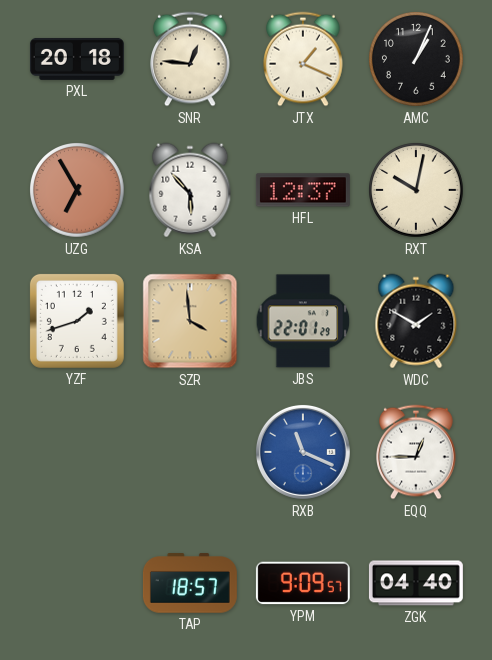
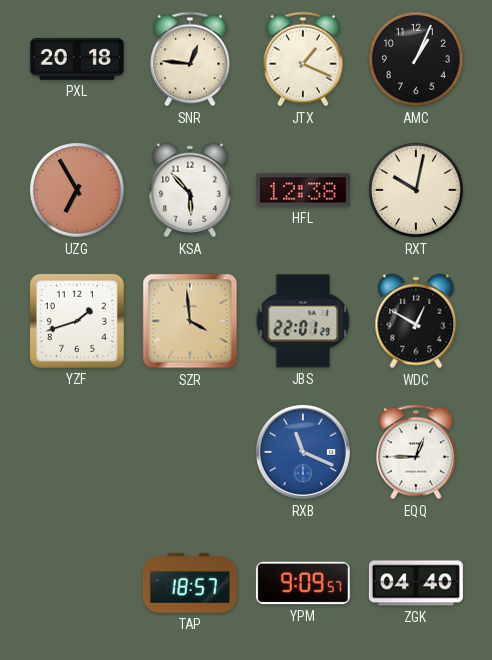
HFL: 12:37 -> 12:38 (303, 190)
WDC: 1:50 -> 12:50 (416, 321)
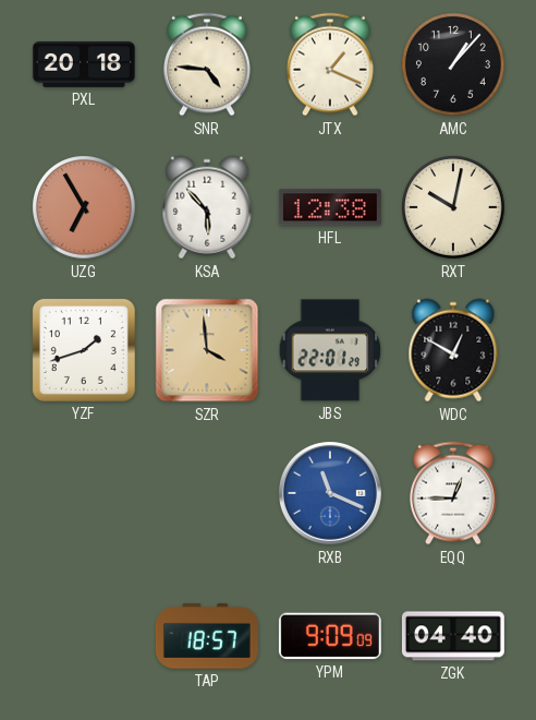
SNR: 12:46 -> 4:46 (208, 64)
AMC: 1:04 -> 1:07 (454, 65)
YPM: 9:09:57 -> 9:09:09 (330, 636)
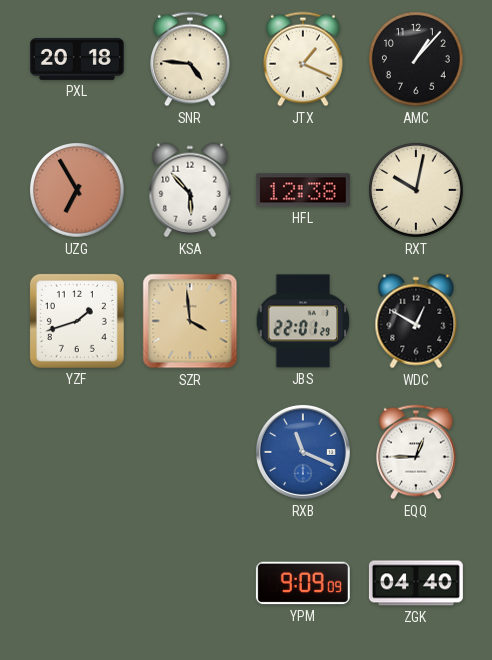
TAP: 18:57 -> none (207, 636)
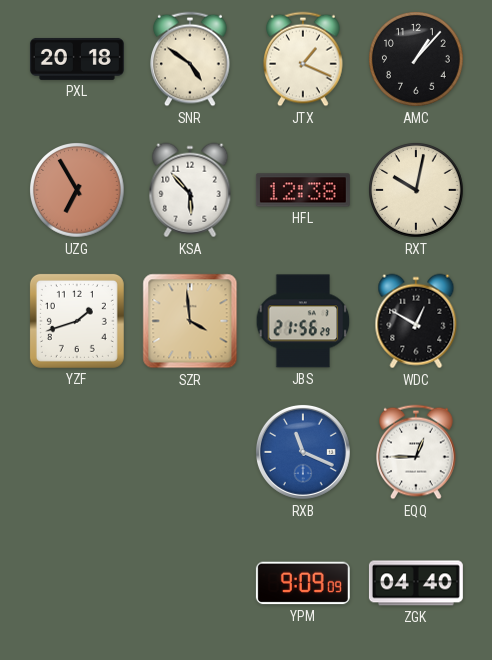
SNR: 4:46 -> 4:51 (191, 59)
JBS: 22:01 -> 21:56 (303, 321)
